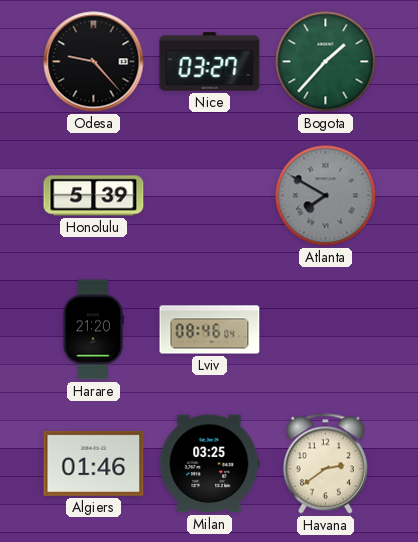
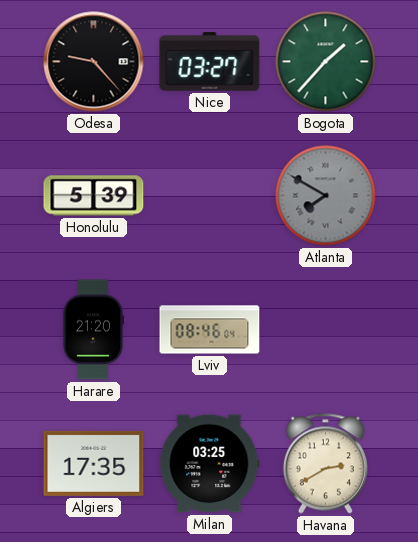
Algiers: 01:46 -> 17:35 (94, 463)
Havana: 2:39 -> 2:40 (325, 464)
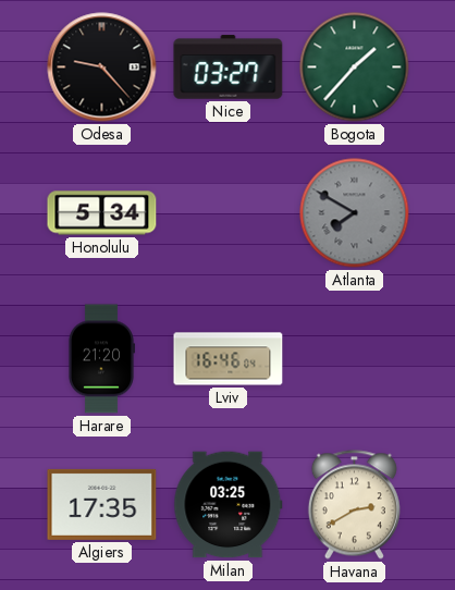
Honolulu: 5:39 -> 5:34 (102, 213)
Lviv: 08:46 -> 16:46 (229, 359)
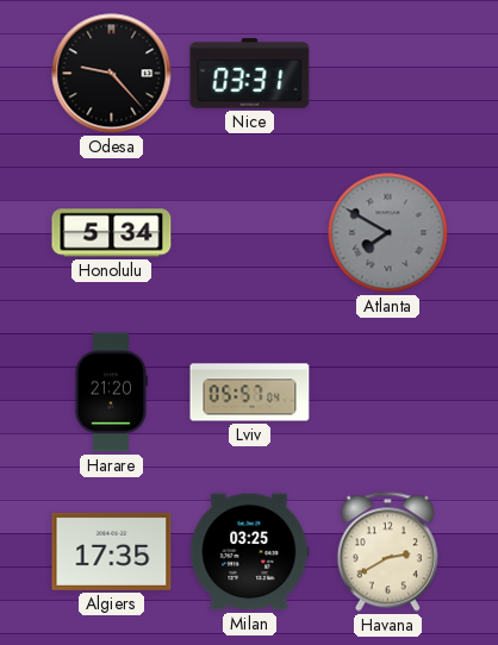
Nice: 03:27 -> 03:31 (250, 74)
Bogota: 1:37 -> none (355, 67)
Lviv: 16:46 -> 05:57 (250, 393)
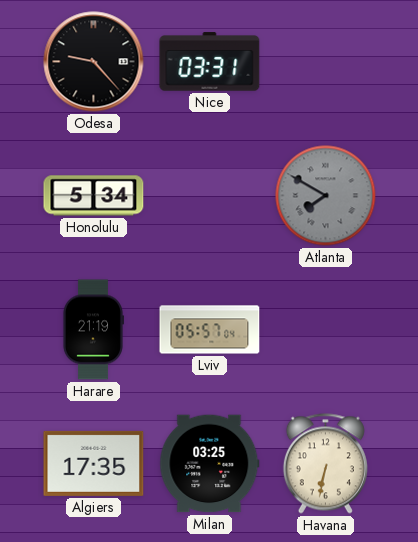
Harare: 21:20 -> 21:19 (93, 330)
Havana: 2:40 -> 6:32 (325, 464)
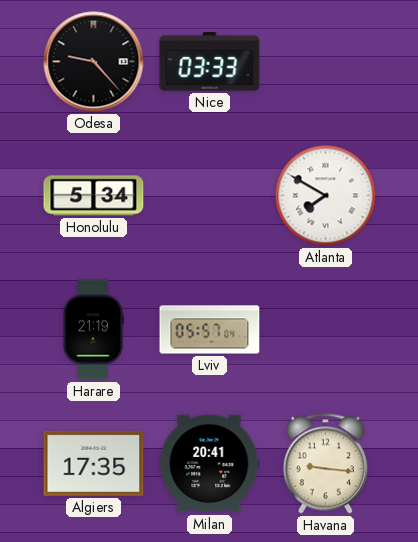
Nice: 03:31 -> 03:33 (210, 62)
Atlanta dial: grey -> white (326, 196)
Milan: 03:25 -> 20:41 (210, 464)
Havana: 6:32 -> 9:16 (325, 464)
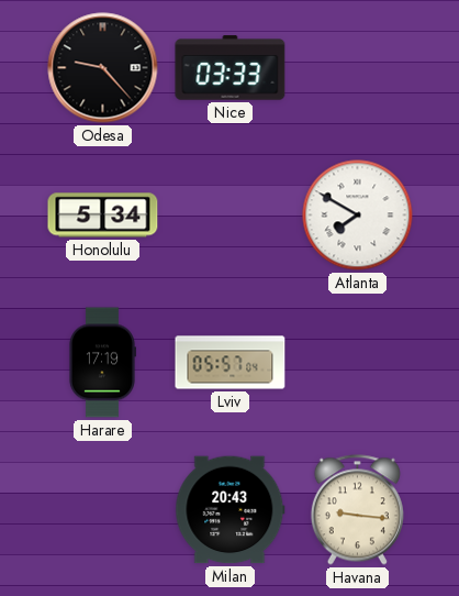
Harare: 21:19 -> 17:19 (102, 363)
Algiers: 17:35 -> none (94, 463)
Milan: 20:41 -> 20:43 (231, 510)
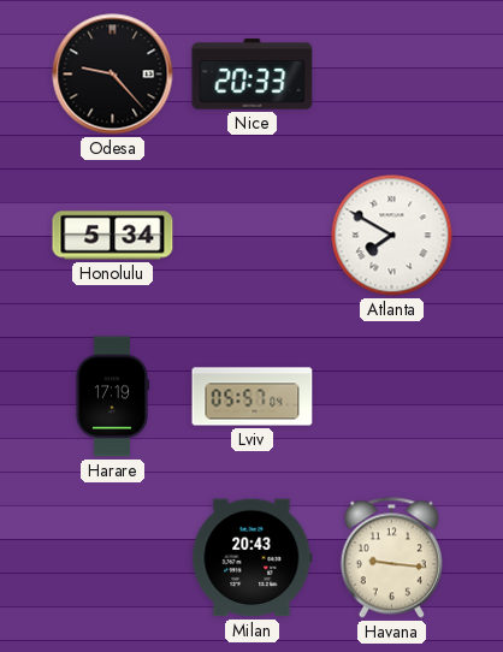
Nice: 03:33 -> 20:33 (253, 75)
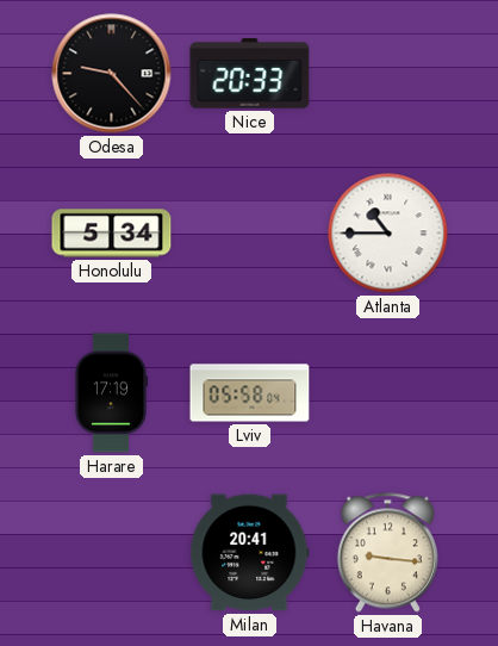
Atlanta: 7:50 -> 10:45 (388, 234)
Lviv: 05:57 -> 05:58 (250, 393)
Milan: 20:43 -> 20:41 (250, 553)
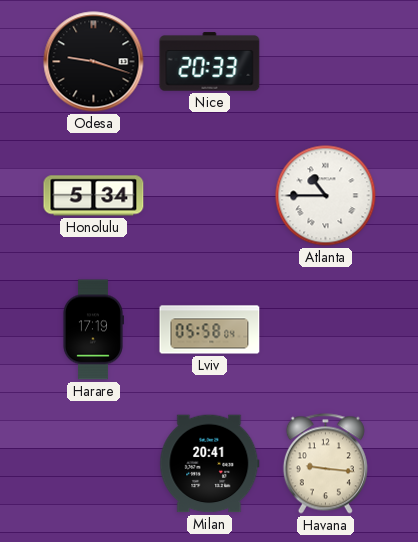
Odesa: 9:23 -> 9:18 (94, 62)
